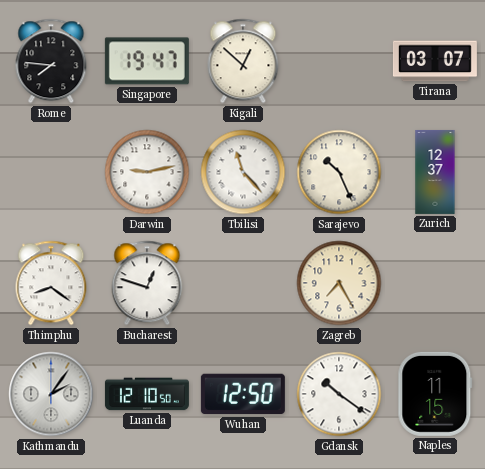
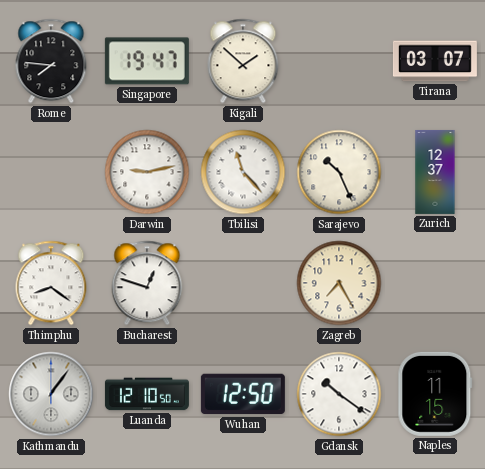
Kigali: 12:52 -> 1:52 (243, 61)
Kathmandu: 2:06 -> 1:06 (51, 394)
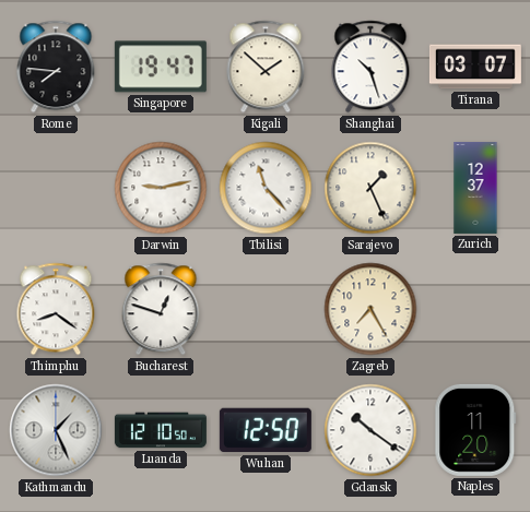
Shanghai: none -> 10:27 (370, 67)
Sarajevo: 10:26 -> 1:26 (370, 188)
Kathmandu: 1:06 -> 1:26 (56, 430)
Naples: 11:15 -> 11:20 (475, 430)
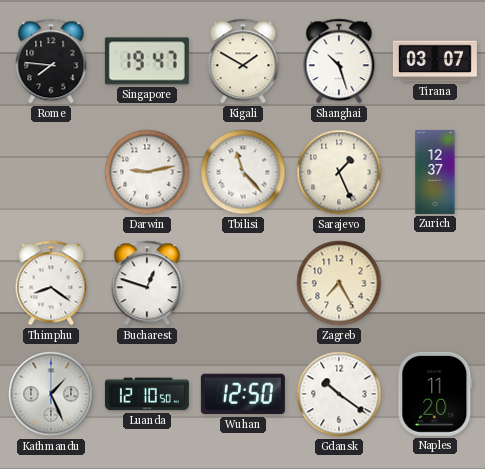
Kigali: 1:52 -> 1:50 (243, 61)
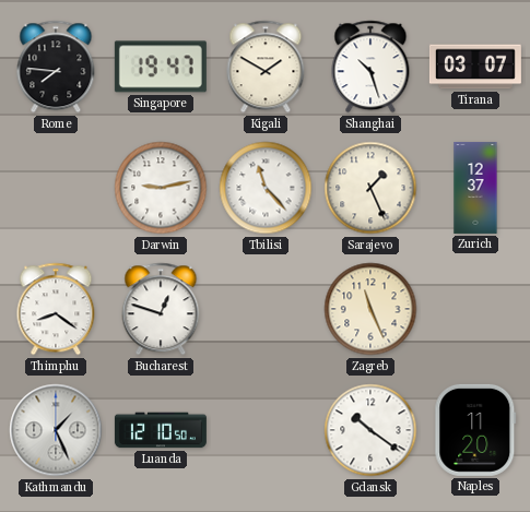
Zagreb: 7:25 -> 11:26 (370, 309)
Wuhan: 12:50 -> none (243, 394)
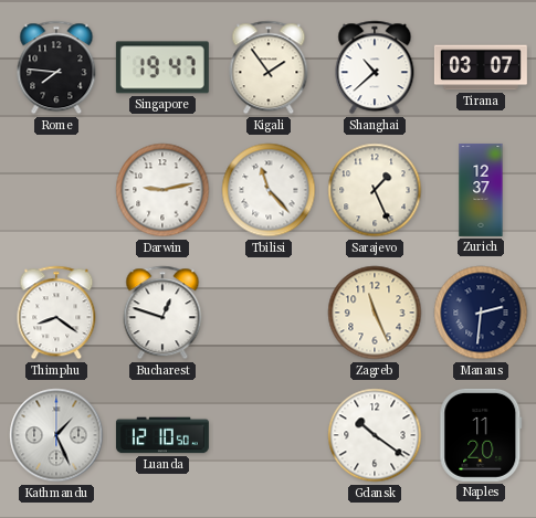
Kigali: 1:50 -> 1:54 (269, 67)
Shanghai: 10:27 -> 10:38 (375, 67)
Manaus: none -> 2:31 (481, 313)
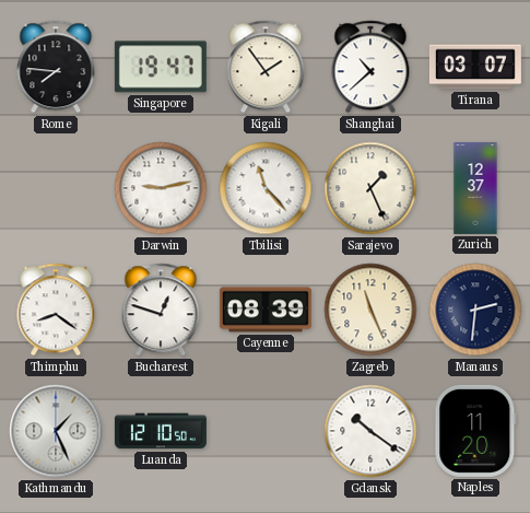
Cayenne: none -> 08:39 (266, 310)
